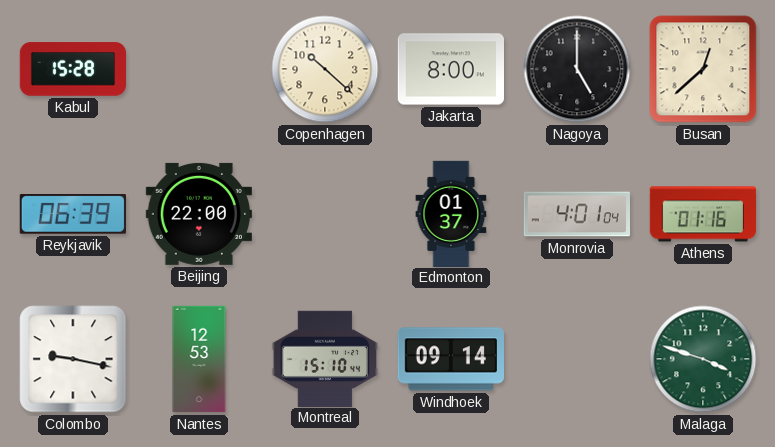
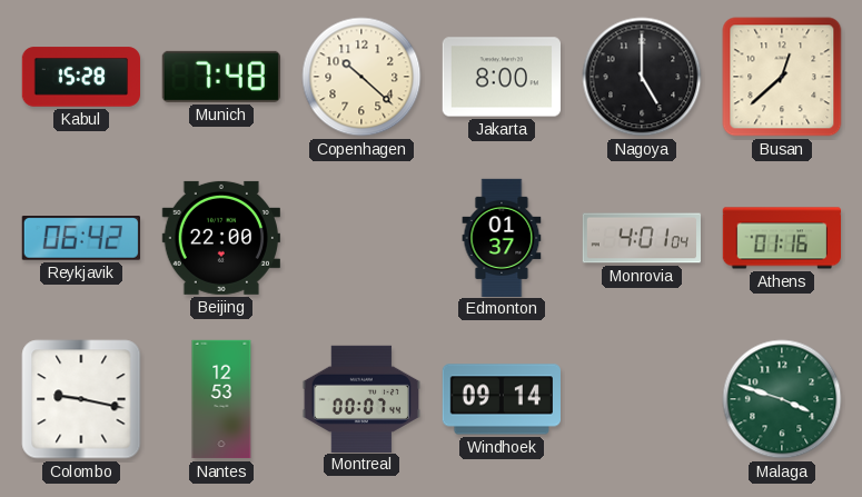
Munich: none -> 7:48 (221, 77)
Reykjavik: 06:39 -> 06:42 (81, 239)
Montreal: 15:10 -> 00:07 (360, 398)
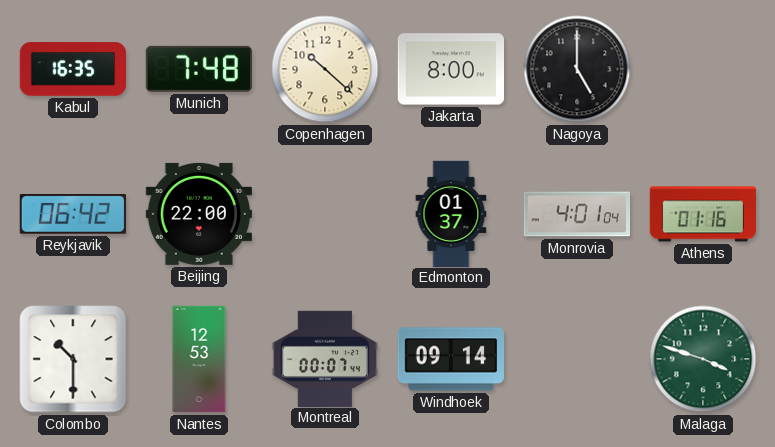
Kabul: 15:28 -> 16:35 (72, 69)
Busan: 12:38 -> none (782, 77)
Colombo: 9:17 -> 10:30 (73, 359)
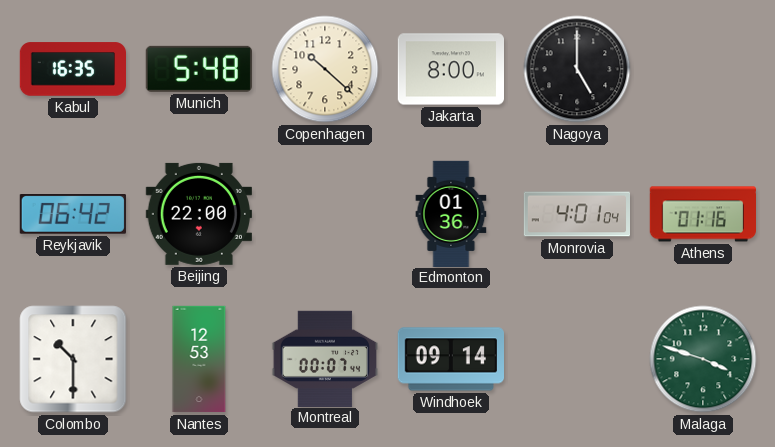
Munich: 7:48 -> 5:48 (199, 69)
Edmonton: 01:37 -> 01:36 (451, 213)
